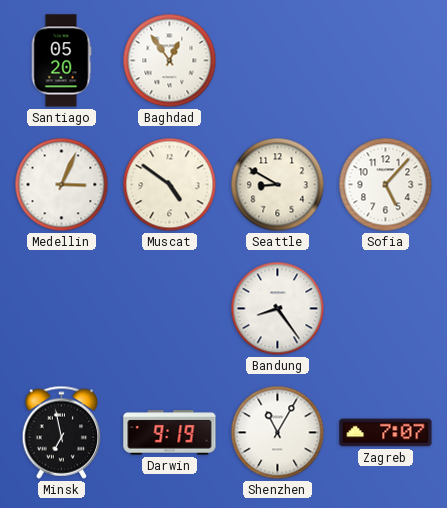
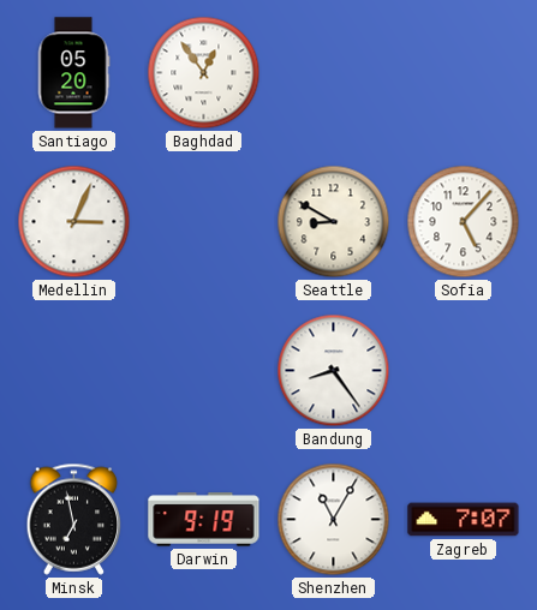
Muscat: 4:51 -> none (170, 185)
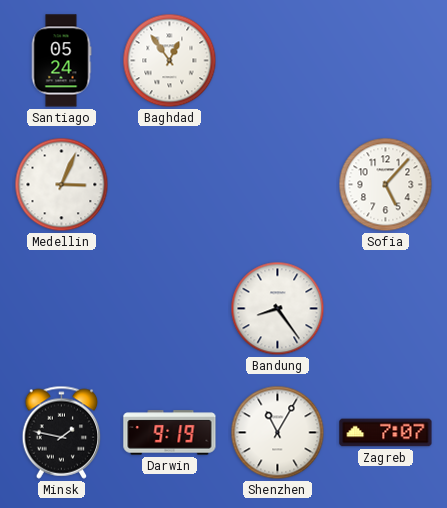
Santiago: 05:20 -> 05:24 (61, 61)
Seattle: 8:50 -> none (334, 222)
Minsk: 6:58 -> 1:47 (62, 432)
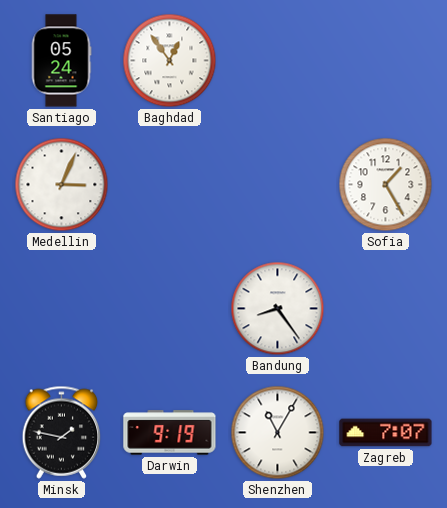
Sofia: 5:07 -> 1:25 (386, 185)
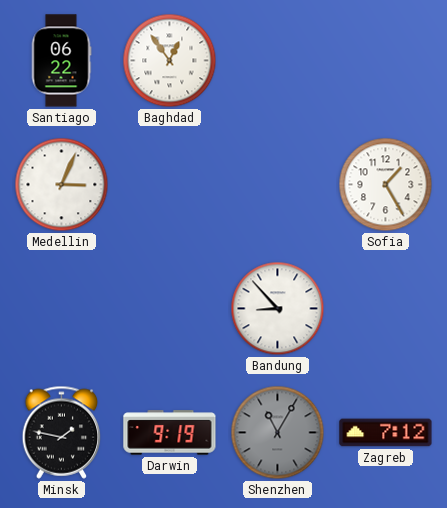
Santiago: 05:24 -> 06:22 (61, 61)
Bandung: 8:24 -> 8:53 (278, 309)
Shenzhen dial: white -> grey (278, 433)
Zagreb: 7:07 -> 7:12 (386, 433)
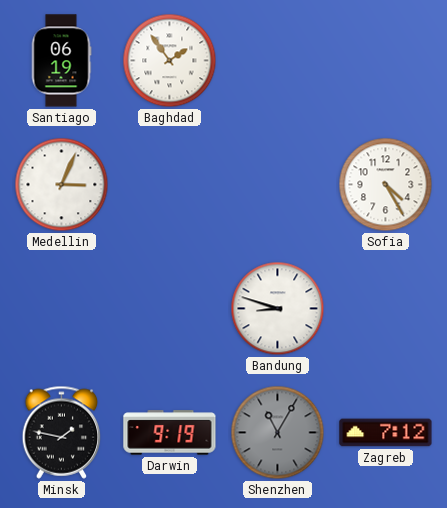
Santiago: 06:22 -> 06:19 (61, 61)
Baghdad: 12:54 -> 1:54 (170, 61)
Sofia: 1:25 -> 4:25 (386, 185)
Bandung: 8:53 -> 8:48 (278, 309)
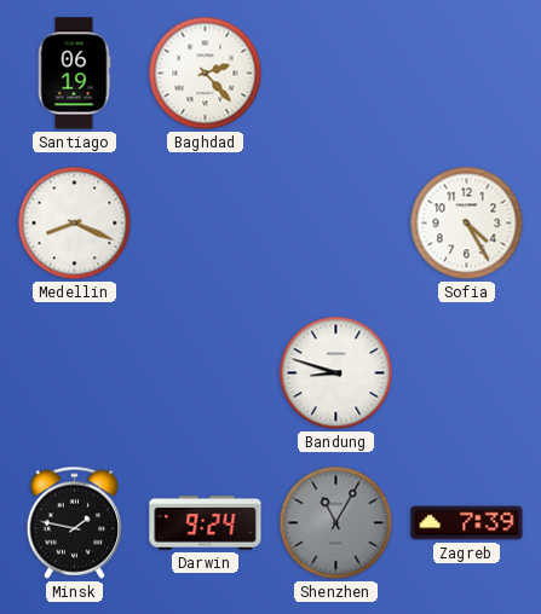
Baghdad: 1:54 -> 2:23 (206, 74)
Medellin: 3:04 -> 8:19 (75, 224)
Darwin: 9:19 -> 9:24 (206, 523)
Zagreb: 7:12 -> 7:39 (467, 523)
